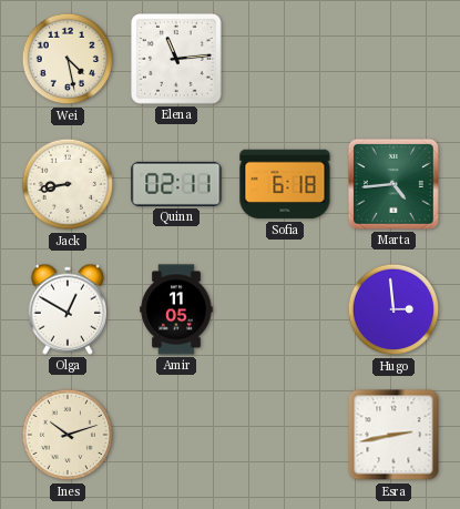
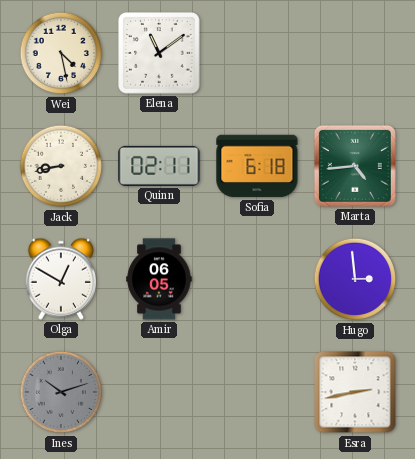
Elena: 11:14 -> 11:09 (159, 53)
Amir: 11:05 -> 06:05 (159, 279)
Ines dial: cream -> grey (61, 392)
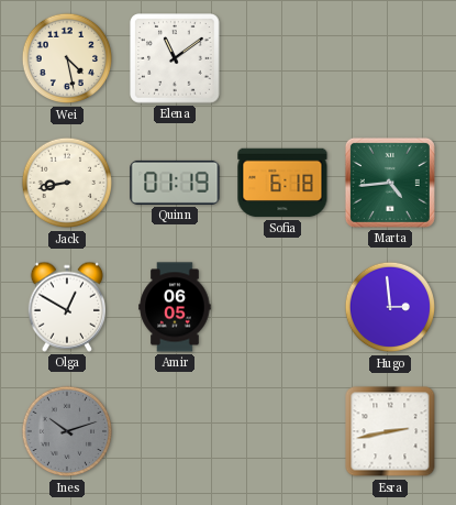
Quinn: 02:11 -> 01:19 (175, 183)
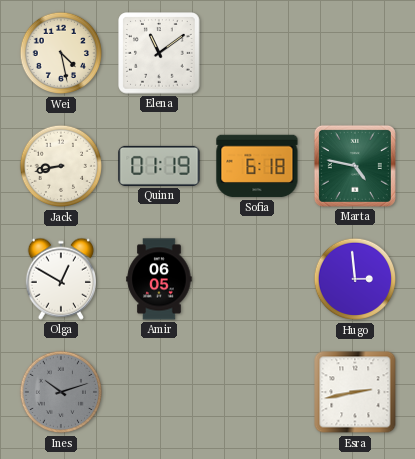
Marta: 4:44 -> 4:47 (355, 166)
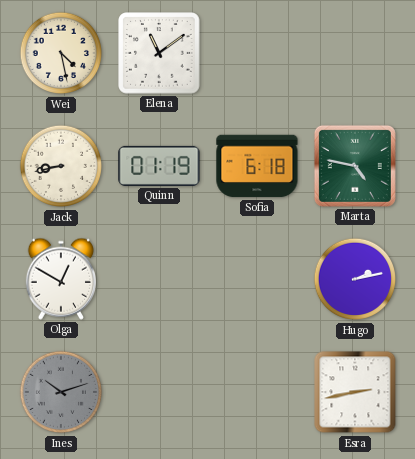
Amir: 06:05 -> none (159, 279)
Hugo: 2:59 -> 2:13 (355, 279)
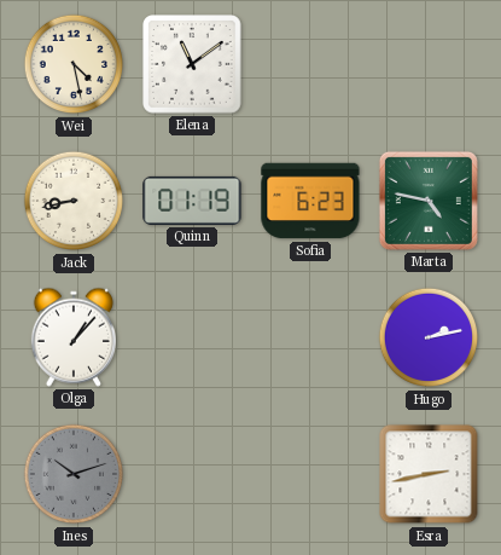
Sofia: 6:18 -> 6:23 (310, 201)
Olga: 12:50 -> 1:07 (72, 337)
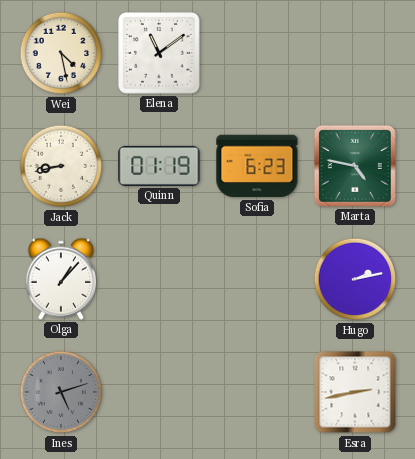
Ines: 10:12 -> 5:12 (61, 392)
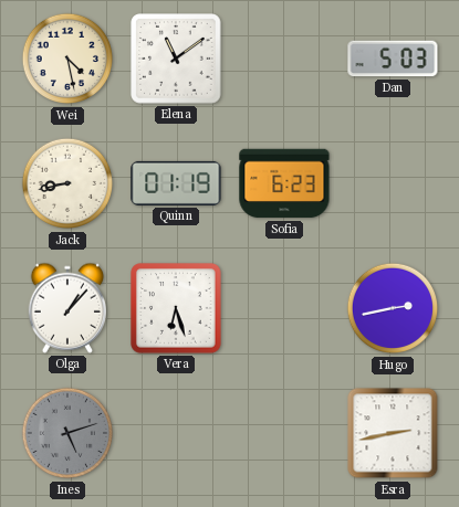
Dan: none -> 5:03 (393, 59)
Marta: 4:47 -> none (355, 166)
Vera: none -> 6:27 (176, 308)
Hugo: 2:13 -> 2:43 (393, 308)
